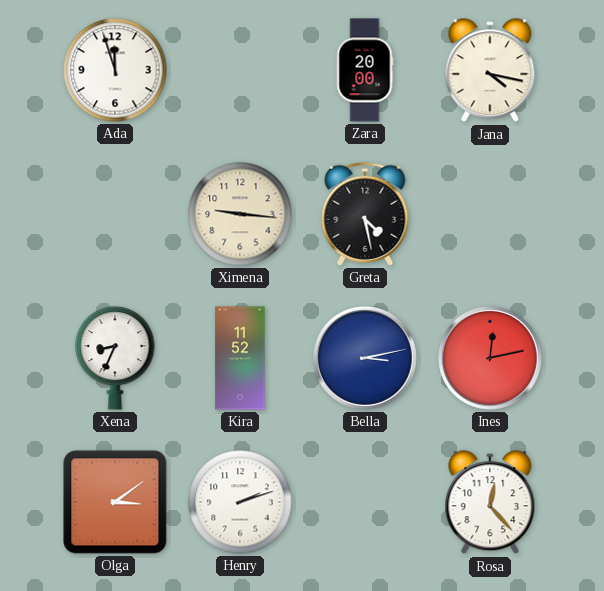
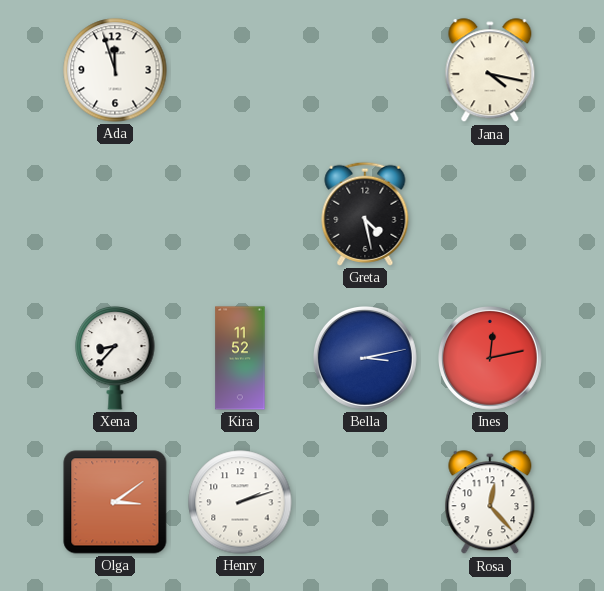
Zara: 20:00 -> none (365, 70)
Ximena: 9:16 -> none (240, 214)
Xena: 8:34 -> 8:37 (115, 358)
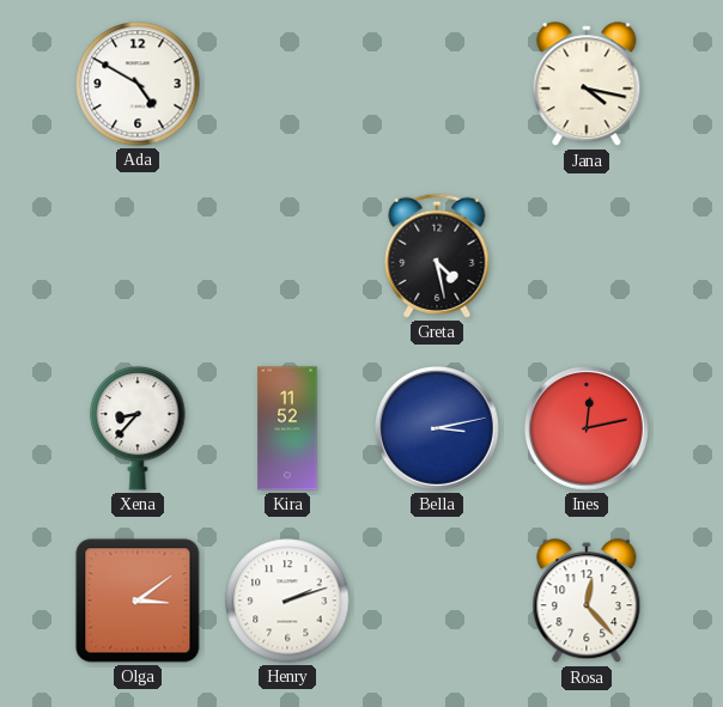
Ada: 11:57 -> 4:50 (138, 84)
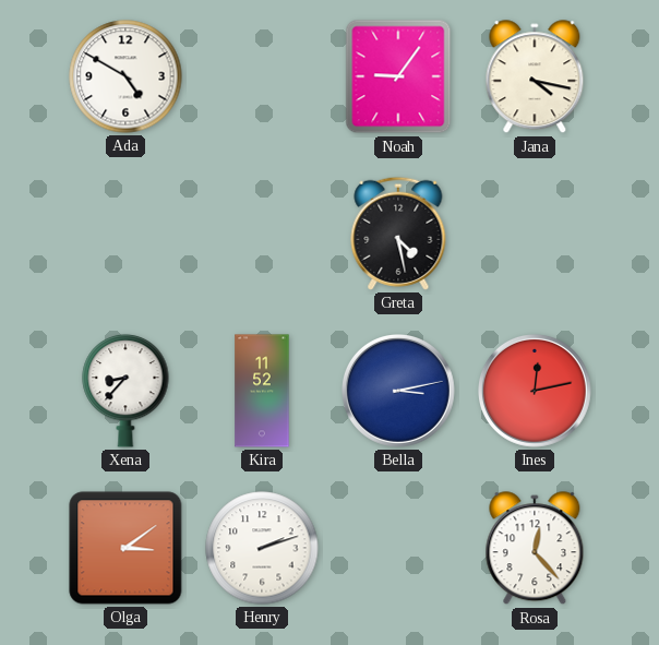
Noah: none -> 9:06 (398, 76)
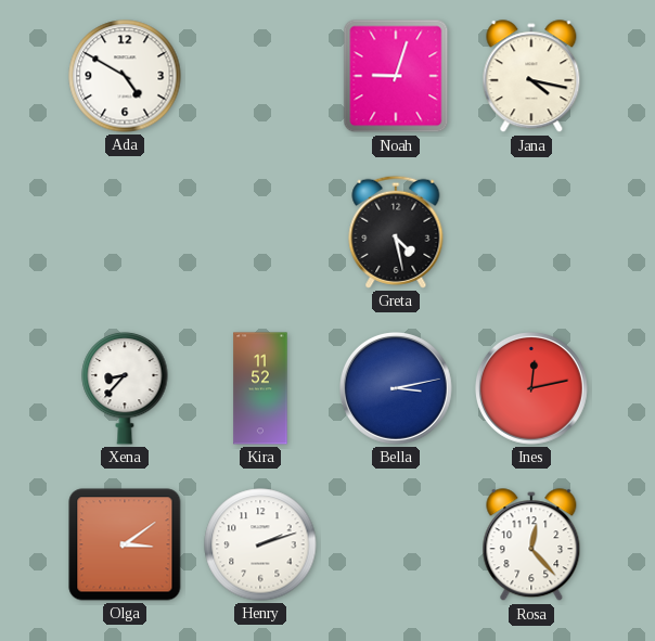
Noah: 9:06 -> 9:03 (396, 76)
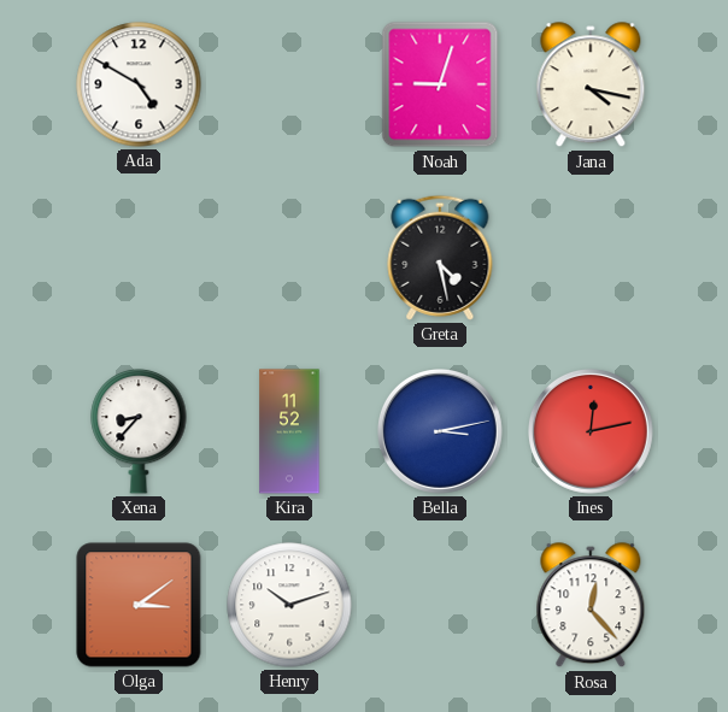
Henry: 2:12 -> 10:12 (289, 605)
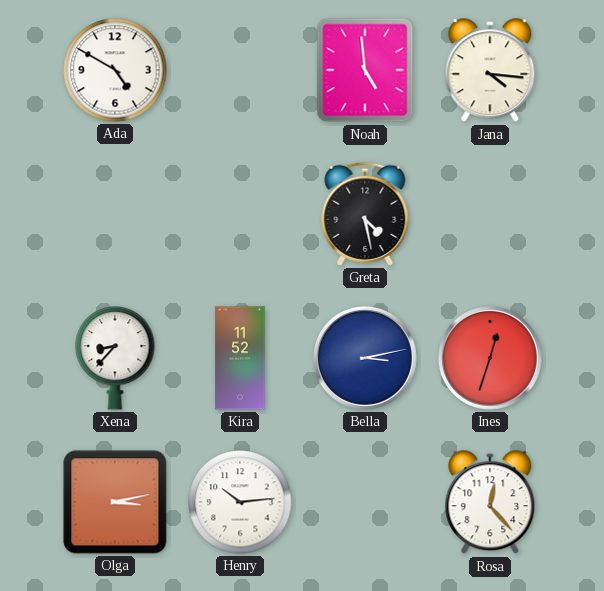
Noah: 9:03 -> 4:59 (365, 70)
Jana: 4:17 -> 4:16 (490, 71)
Ines: 12:13 -> 12:33 (491, 359)
Olga: 3:09 -> 3:13 (115, 502)
Henry: 10:12 -> 10:14 (240, 502)
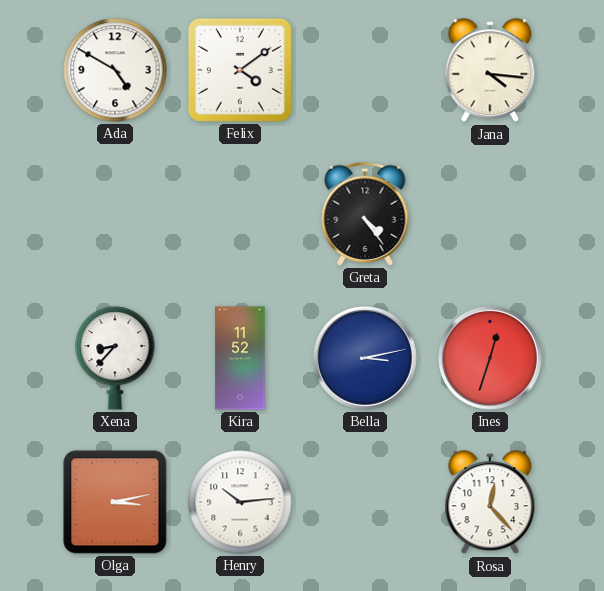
Felix: none -> 4:09 (240, 70)
Noah: 4:59 -> none (365, 70)
Greta: 4:28 -> 4:24 (365, 214)
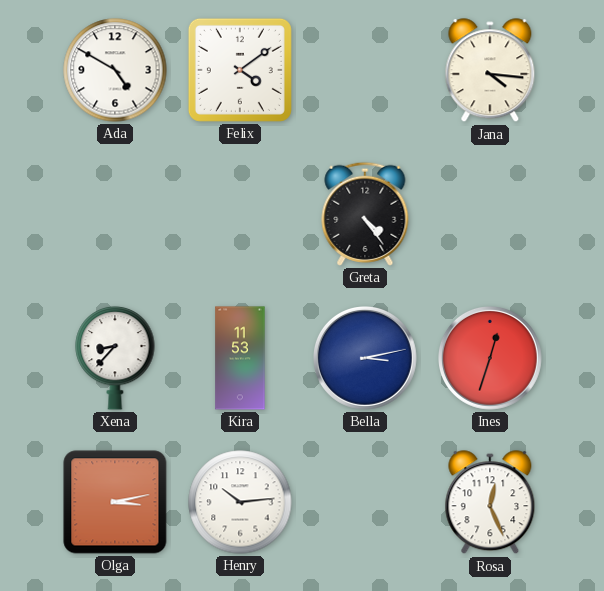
Kira: 11:52 -> 11:53 (240, 358)
Rosa: 12:23 -> 12:26 (490, 503)
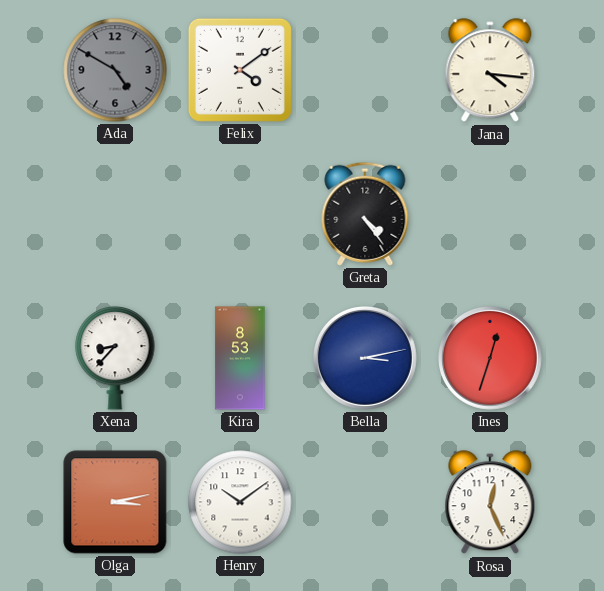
Ada dial: white -> grey (115, 70)
Kira: 11:53 -> 8:53 (240, 358)
Henry: 10:14 -> 10:09 (240, 502)
